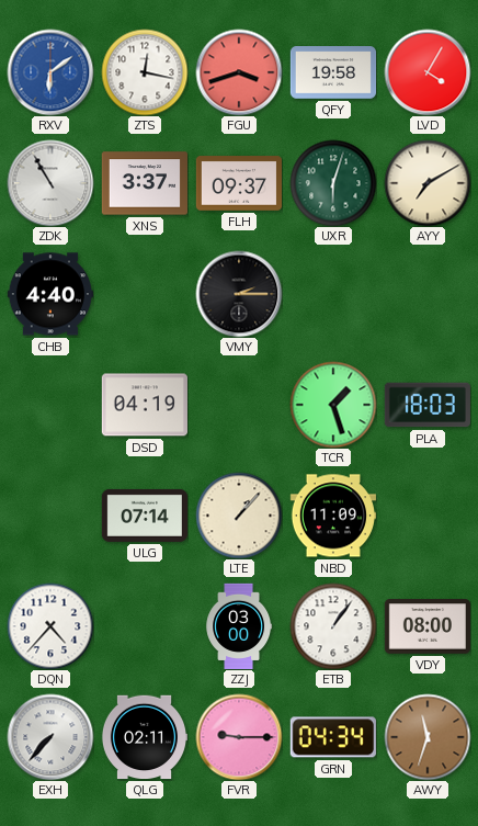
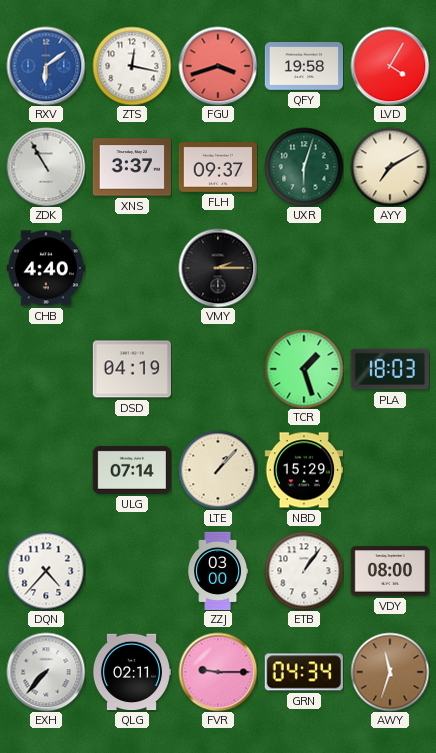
NBD: 11:09 -> 15:29 (303, 470)
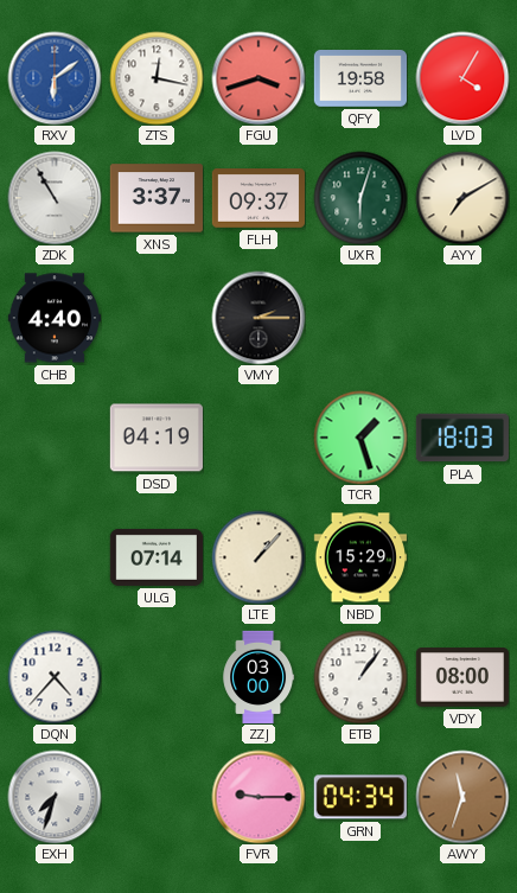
EXH: 7:37 -> 7:33 (55, 797)
QLG: 02:11 -> none (131, 672)
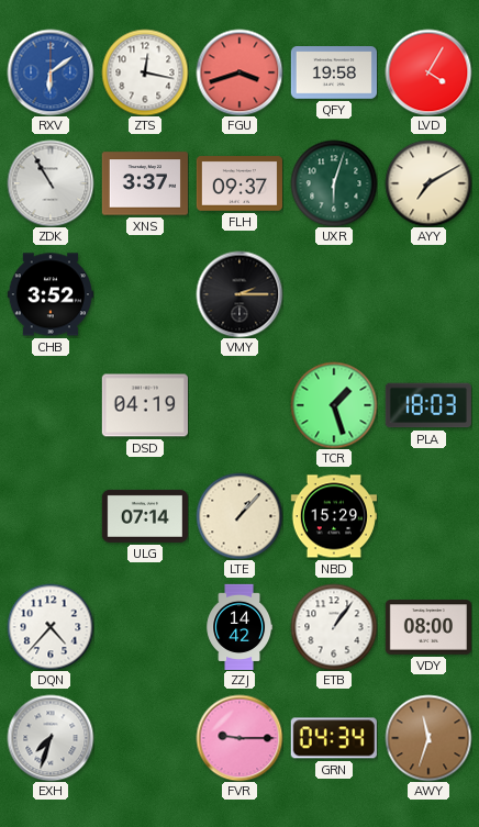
CHB: 4:40 -> 3:52 (49, 294)
ZZJ: 03:00 -> 14:42 (239, 626)
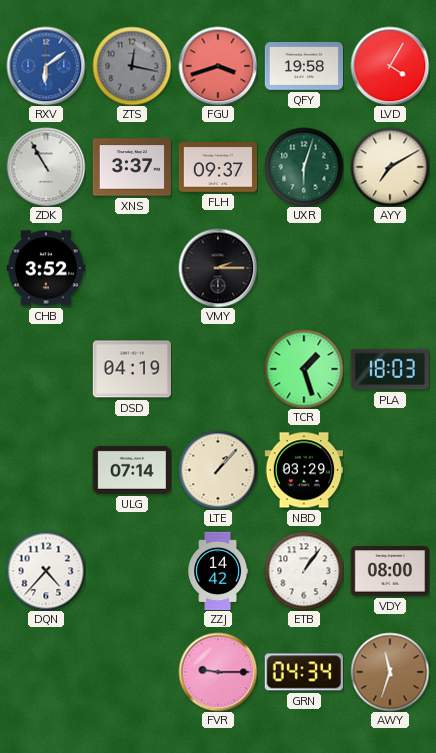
ZTS dial: white -> grey (132, 66)
NBD: 15:29 -> 03:29 (303, 470)
EXH: 7:33 -> none (51, 738)
